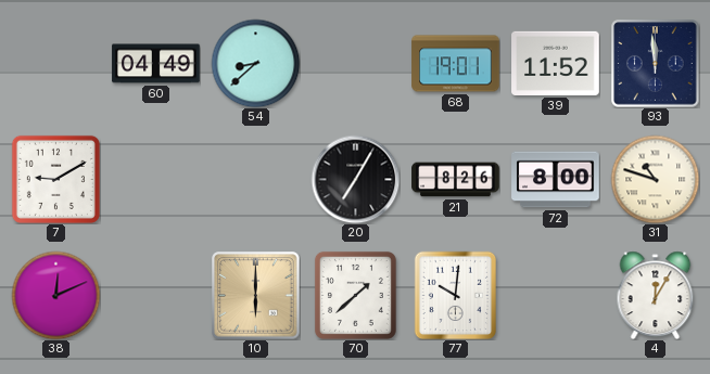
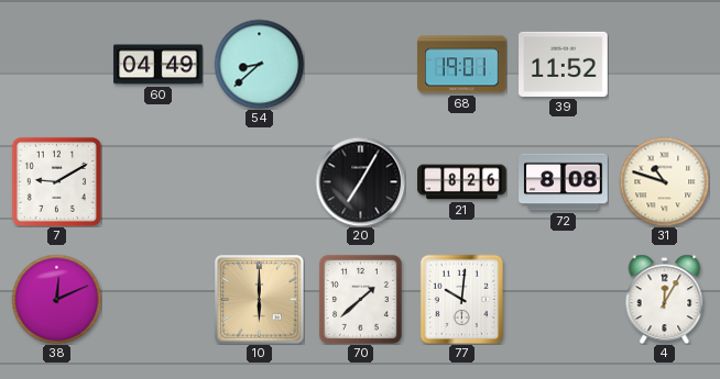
93: 11:59 -> none (655, 63)
72: 8:00 -> 8:08 (564, 182)
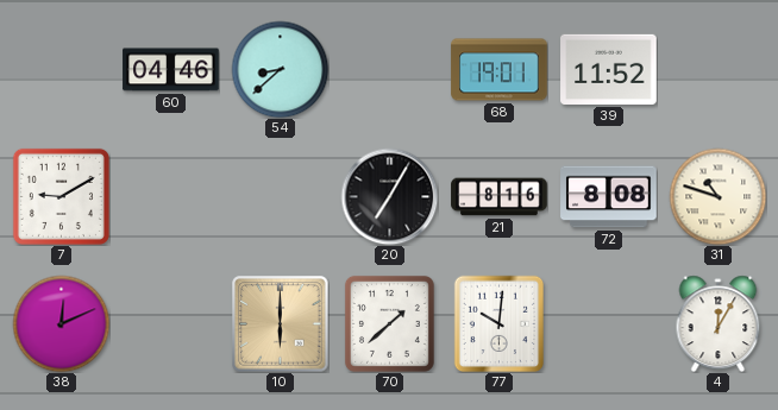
60: 04:49 -> 04:46 (171, 70)
21: 8:26 -> 8:16 (500, 197)
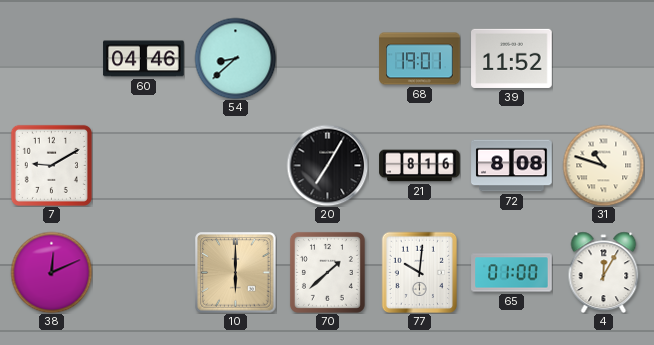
65: none -> 01:00 (512, 273)
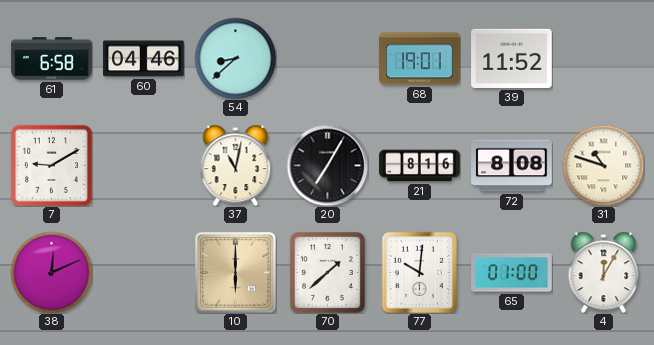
61: none -> 6:58 (52, 59)
37: none -> 11:02 (236, 165)
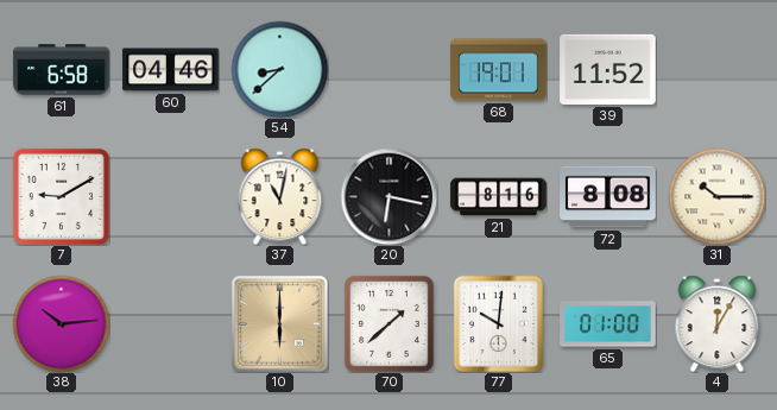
20: 7:05 -> 6:17 (389, 196)
31: 10:48 -> 10:15 (716, 196)
38: 12:11 -> 10:14 (61, 323)
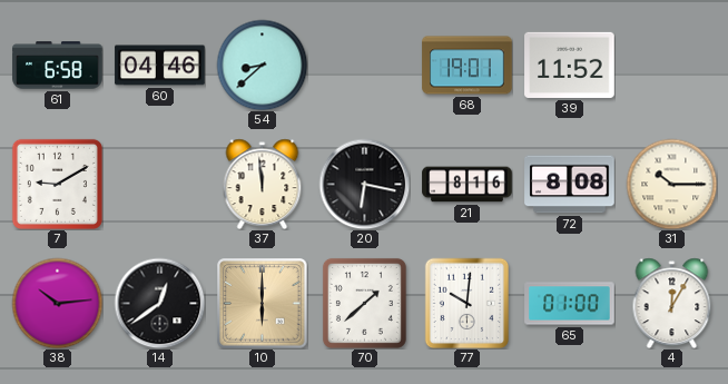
37: 11:02 -> 11:59 (263, 184)
14: none -> 12:39 (159, 303)
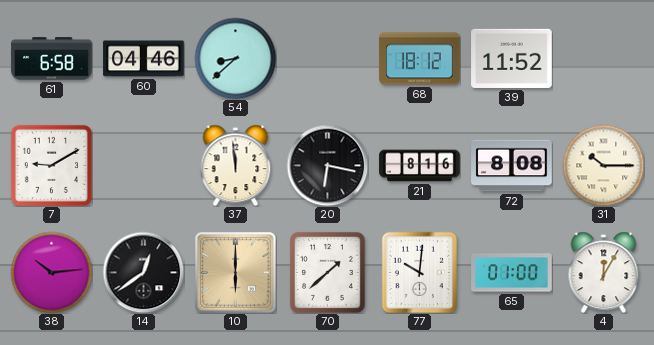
68: 19:01 -> 18:12 (420, 59)
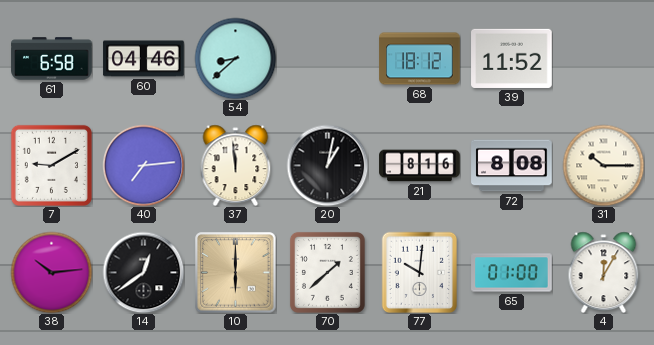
40: none -> 7:14 (143, 165)
20: 6:17 -> 1:02 (327, 165)
